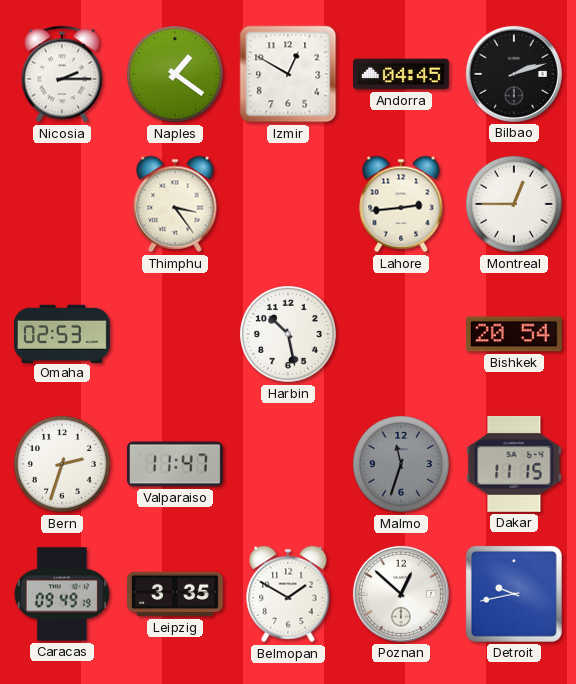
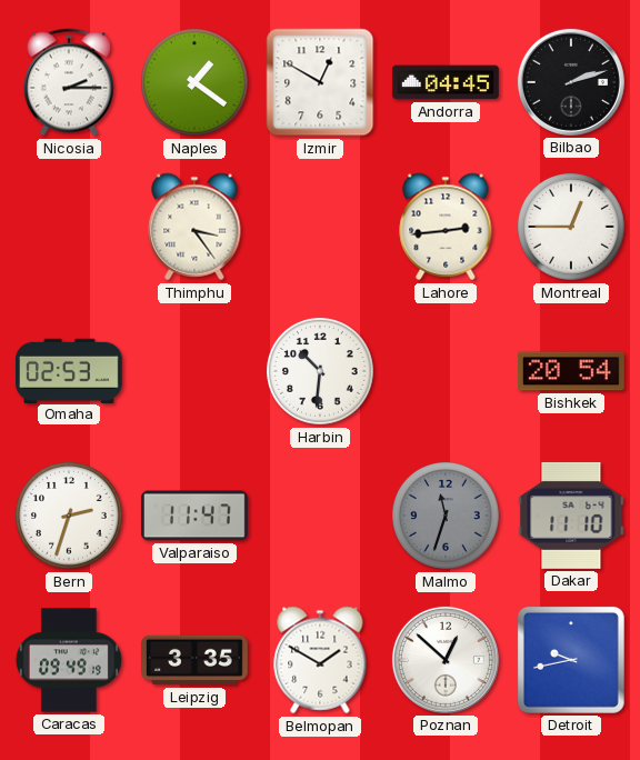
Harbin: 10:28 -> 10:31 (321, 372)
Dakar: 11:15 -> 11:10 (571, 516)
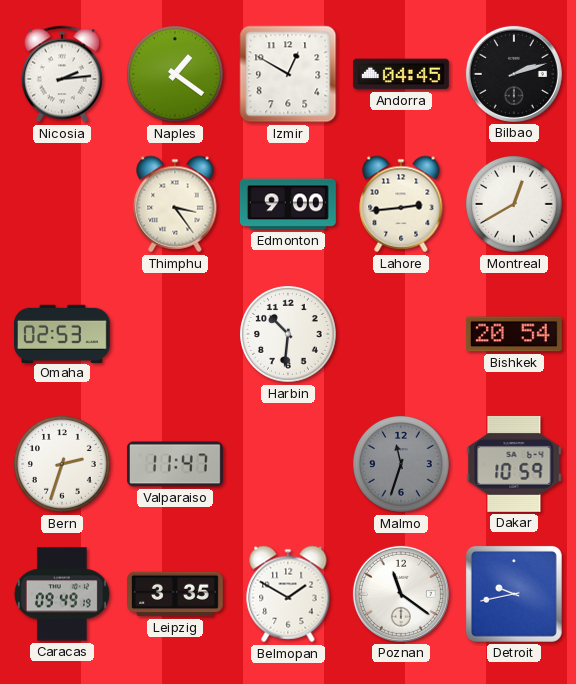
Nicosia: 2:15 -> 2:14 (62, 74)
Edmonton: none -> 9:00 (288, 204)
Montreal: 12:45 -> 12:40 (515, 205)
Dakar: 11:10 -> 10:59 (514, 464)
Poznan: 12:52 -> 11:21 (401, 594)
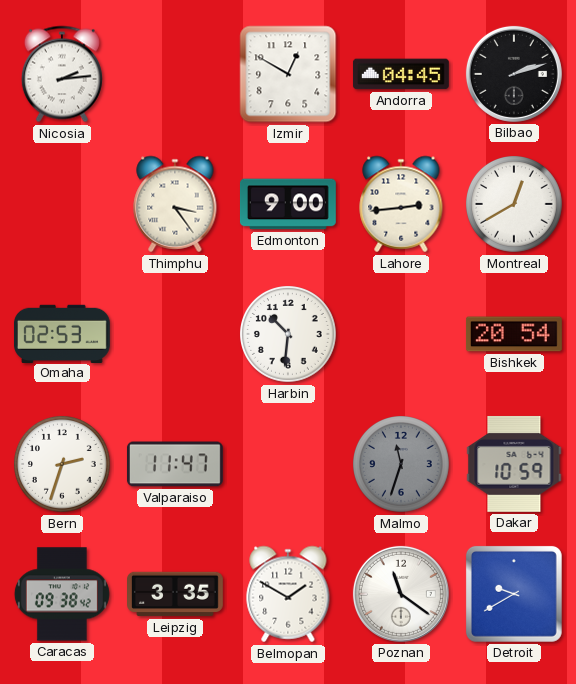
Naples: 1:21 -> none (176, 75)
Caracas: 09:49 -> 09:38 (62, 594)
Detroit: 9:43 -> 9:40 (514, 594)
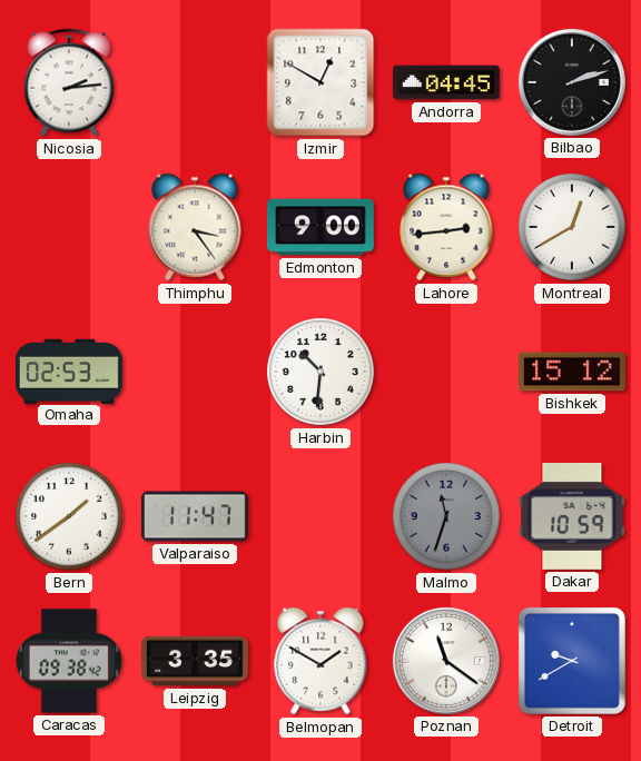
Bishkek: 20:54 -> 15:12 (572, 372)
Bern: 2:33 -> 1:39 (70, 517)
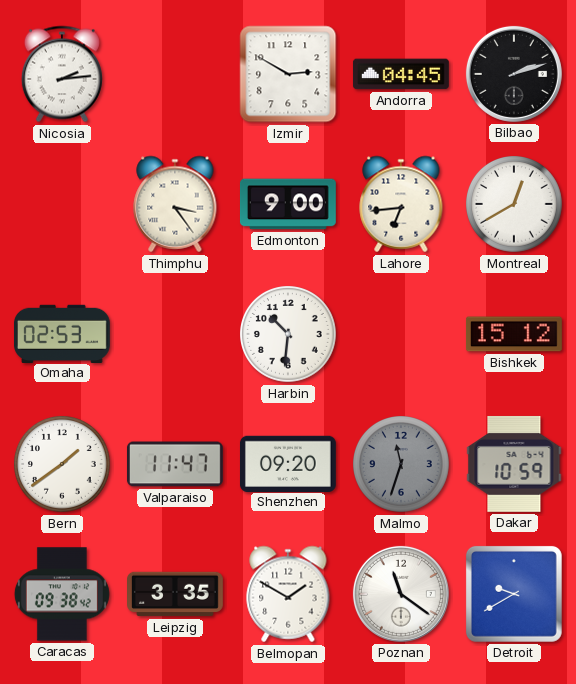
Izmir: 12:50 -> 2:50 (288, 74)
Lahore: 2:44 -> 6:44 (401, 204)
Shenzhen: none -> 09:20 (288, 463)
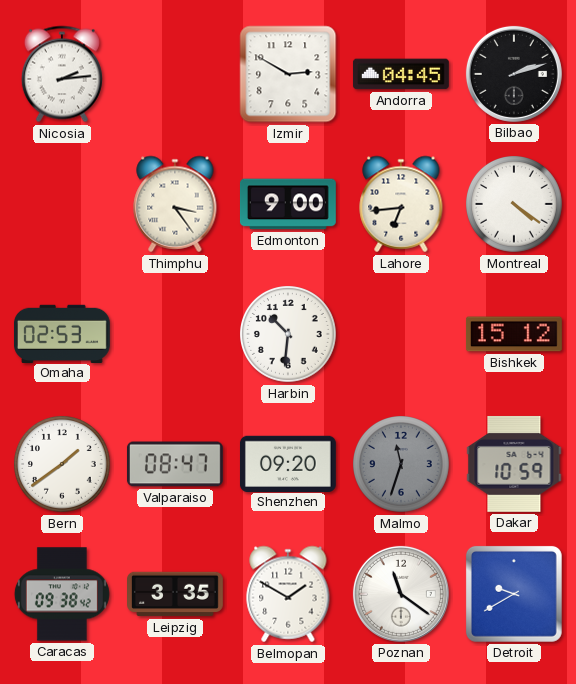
Montreal: 12:40 -> 4:21 (515, 205)
Valparaiso: 11:47 -> 08:47 (175, 464)
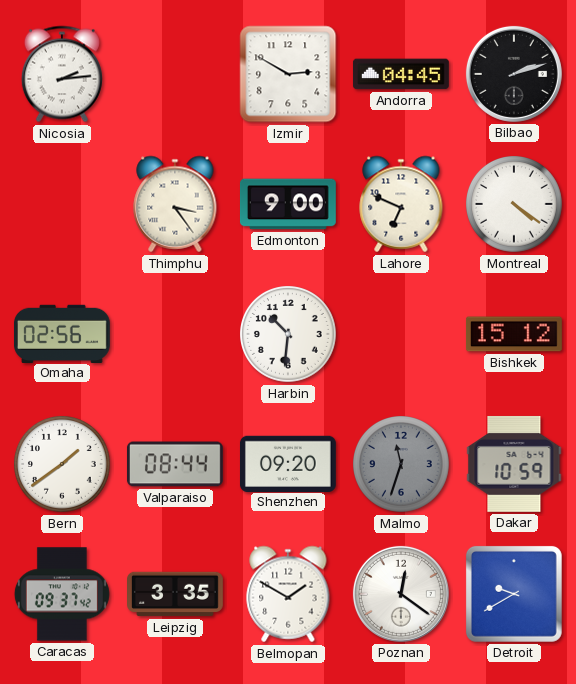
Lahore: 6:44 -> 6:49 (401, 204)
Omaha: 02:53 -> 02:56 (62, 333)
Valparaiso: 08:47 -> 08:44 (175, 464)
Caracas: 09:38 -> 09:37 (62, 594)
Poznan: 11:21 -> 12:21 (401, 594)
